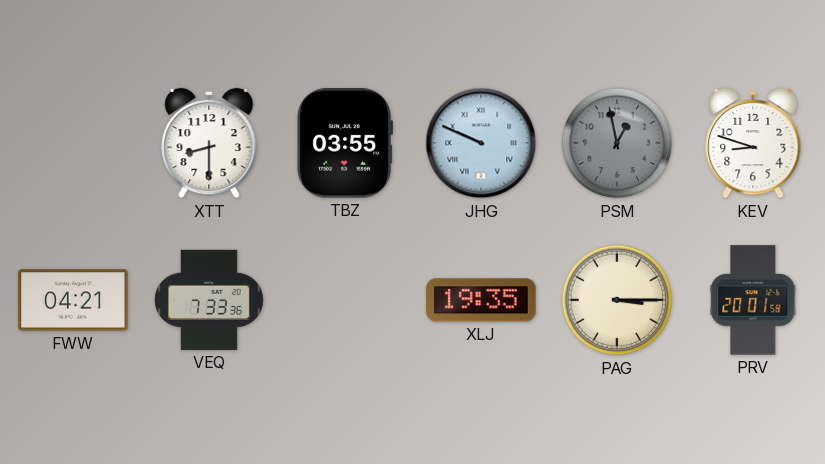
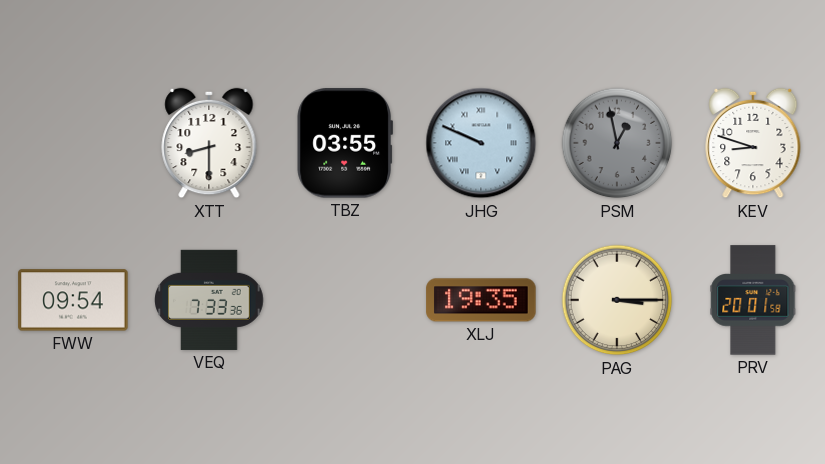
FWW: 04:21 -> 09:54 (73, 300)
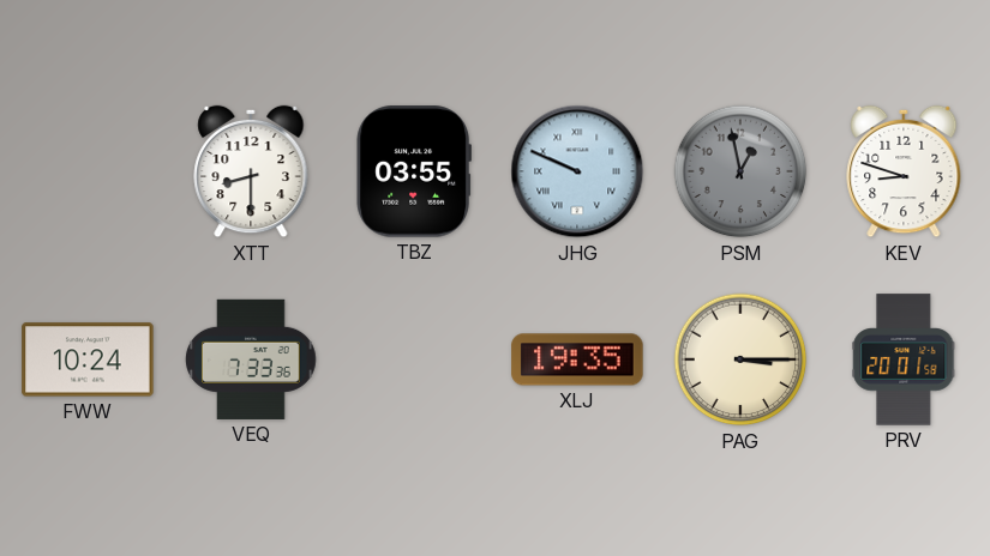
FWW: 09:54 -> 10:24 (88, 359)
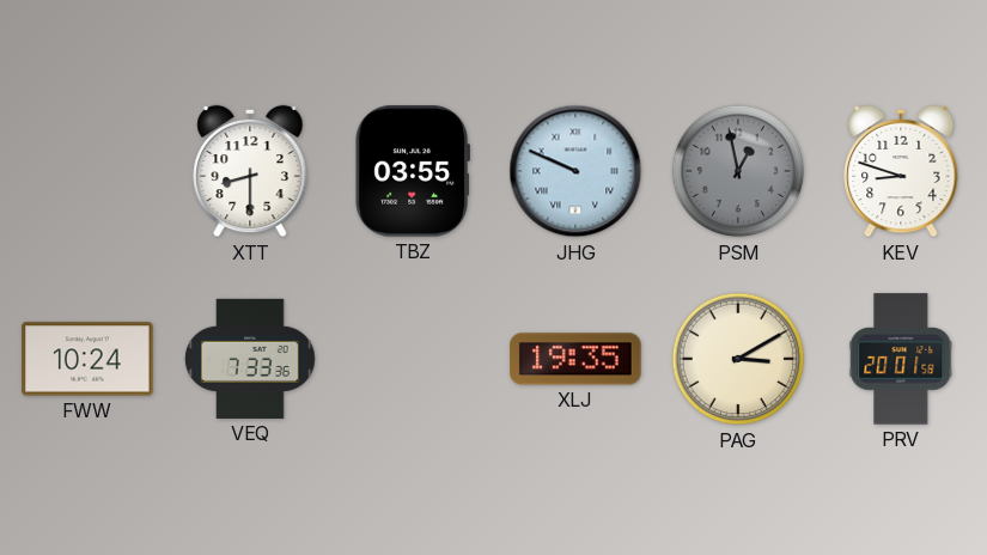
PAG: 3:15 -> 3:10 (738, 359)
